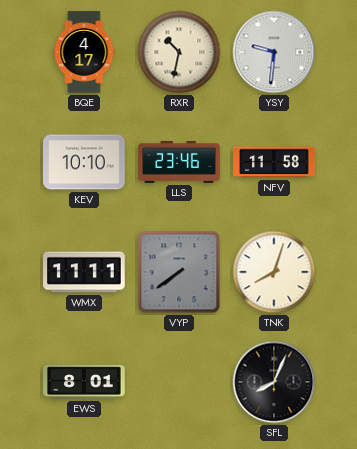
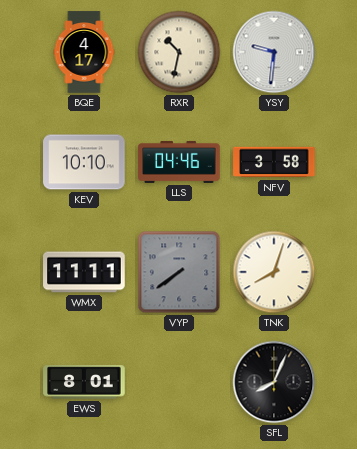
LLS: 23:46 -> 04:46 (179, 163)
NFV: 11:58 -> 3:58 (274, 162)
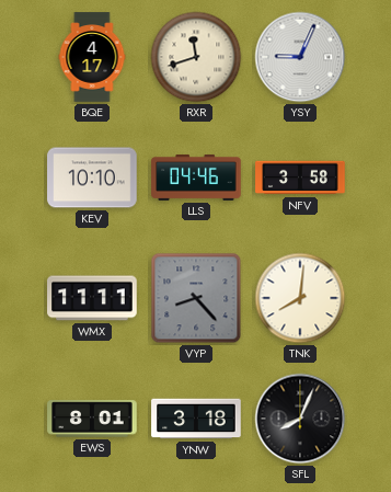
RXR: 10:32 -> 11:42 (196, 57)
YSY: 9:31 -> 9:04 (300, 57)
VYP: 7:39 -> 8:23 (196, 298)
TNK: 8:03 -> 8:01 (300, 298)
YNW: none -> 3:18 (196, 419)
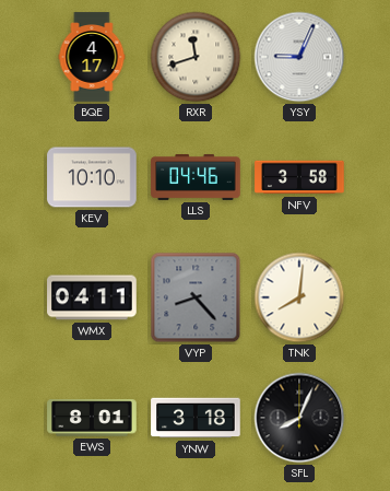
WMX: 11:11 -> 04:11 (92, 297)
